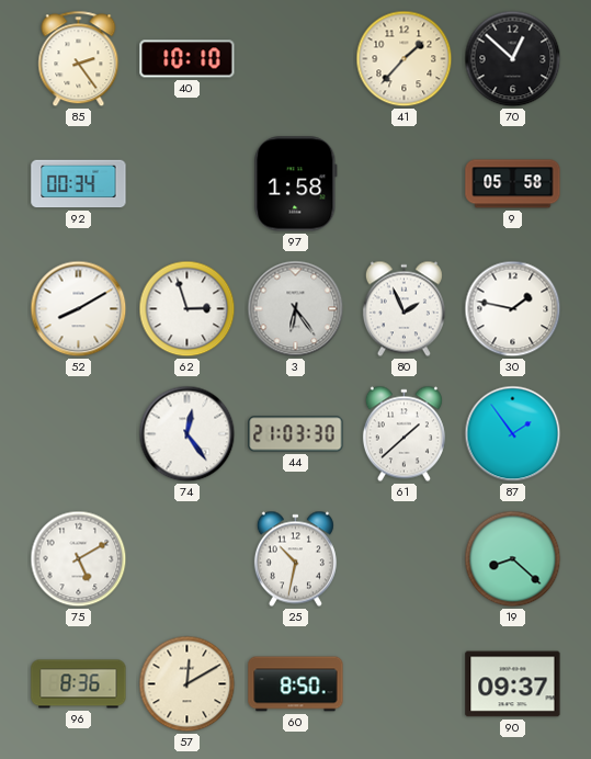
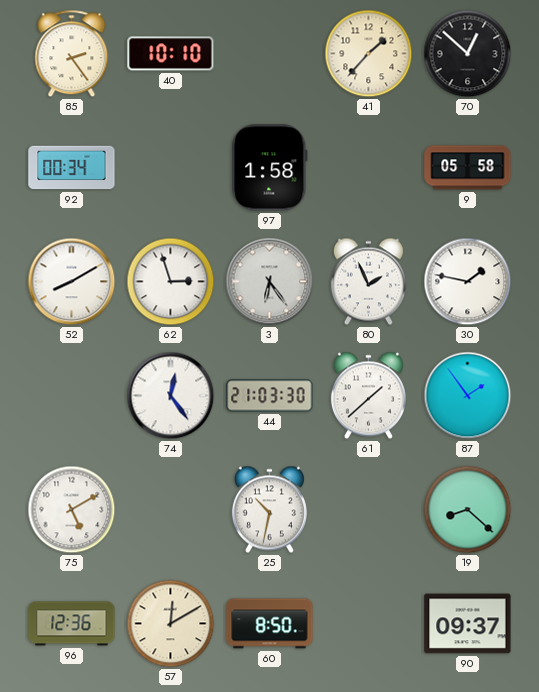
96: 8:36 -> 12:36 (72, 624)
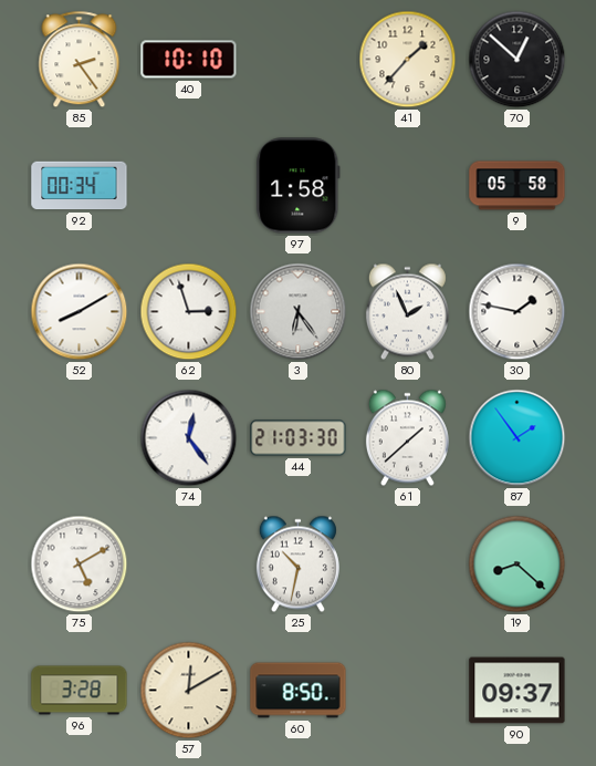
96: 12:36 -> 3:28 (80, 691)
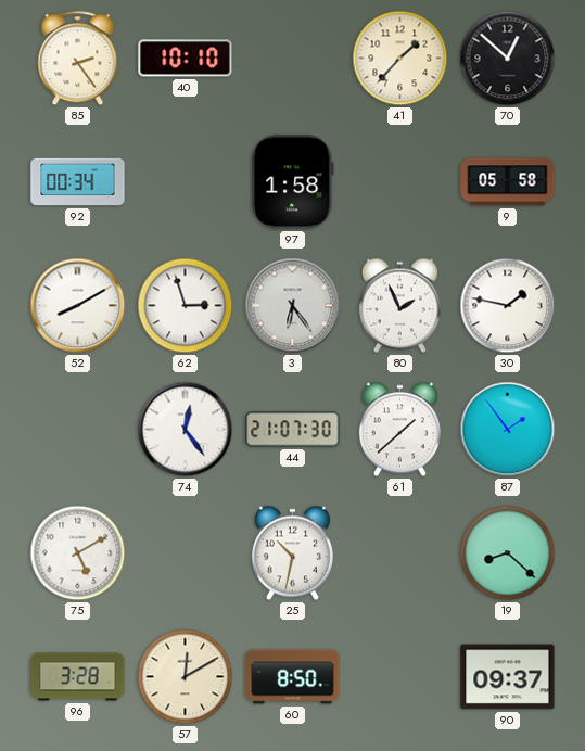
44: 21:03 -> 21:07 (293, 430)
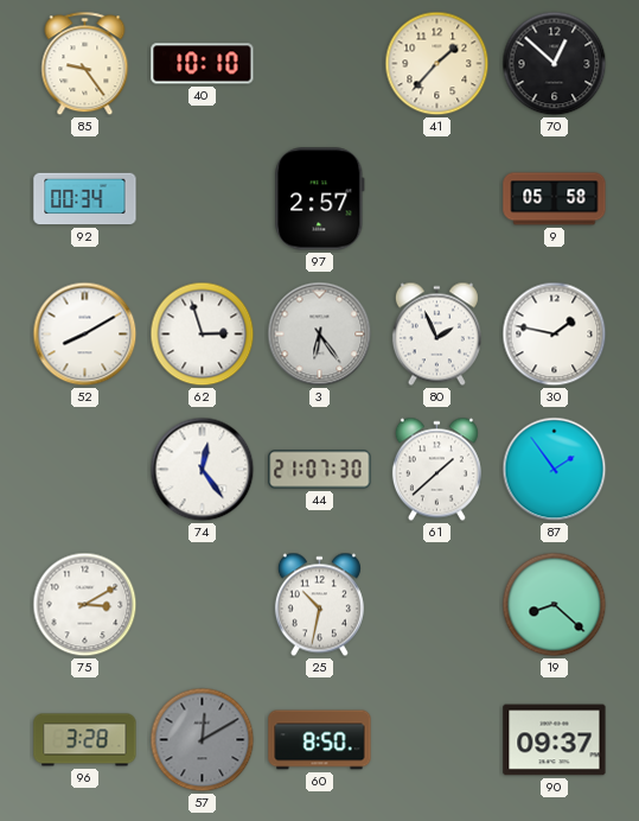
85: 2:24 -> 9:24 (85, 64)
97: 1:58 -> 2:57 (320, 199)
75: 5:10 -> 3:10 (85, 605)
57 dial: cream -> grey (203, 740)
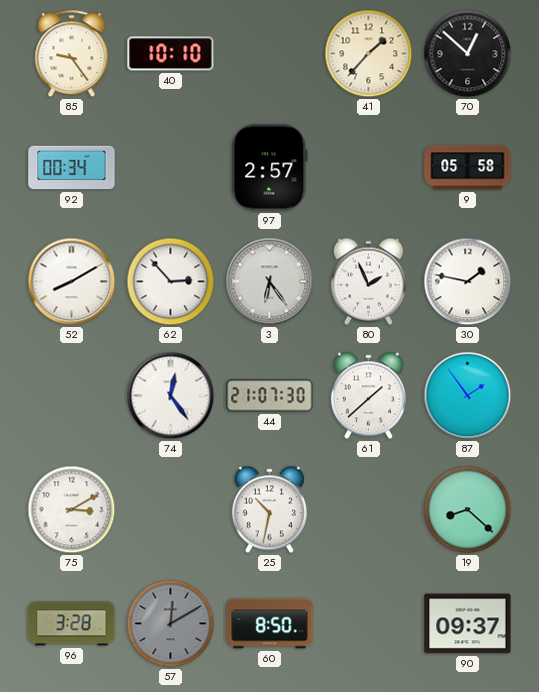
62: 2:57 -> 2:53 (171, 282)
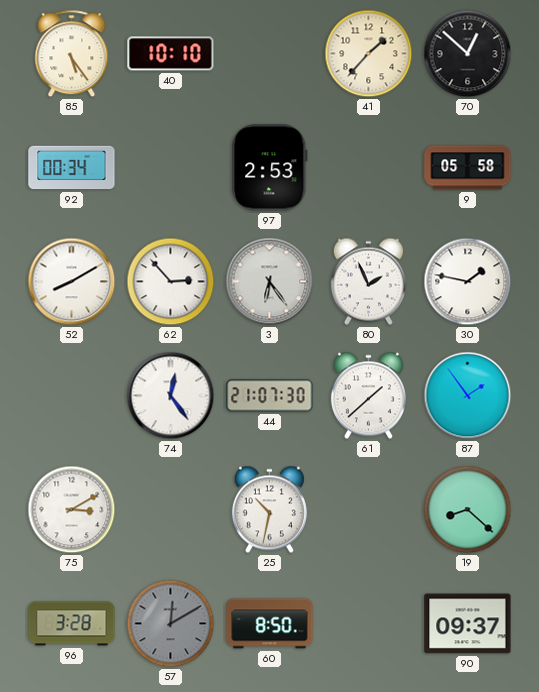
85: 9:24 -> 5:24 (72, 54)
97: 2:57 -> 2:53 (270, 168)
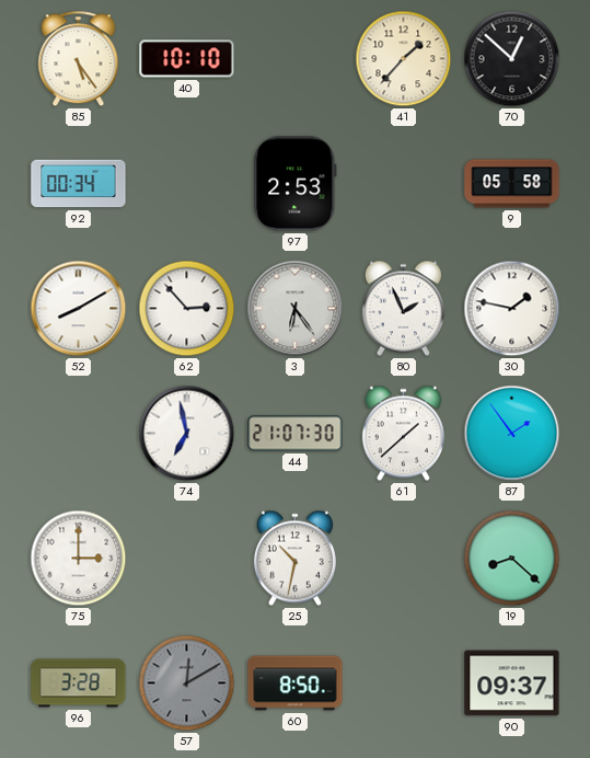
74: 12:24 -> 6:58 (187, 434)
75: 3:10 -> 3:00 (79, 559)
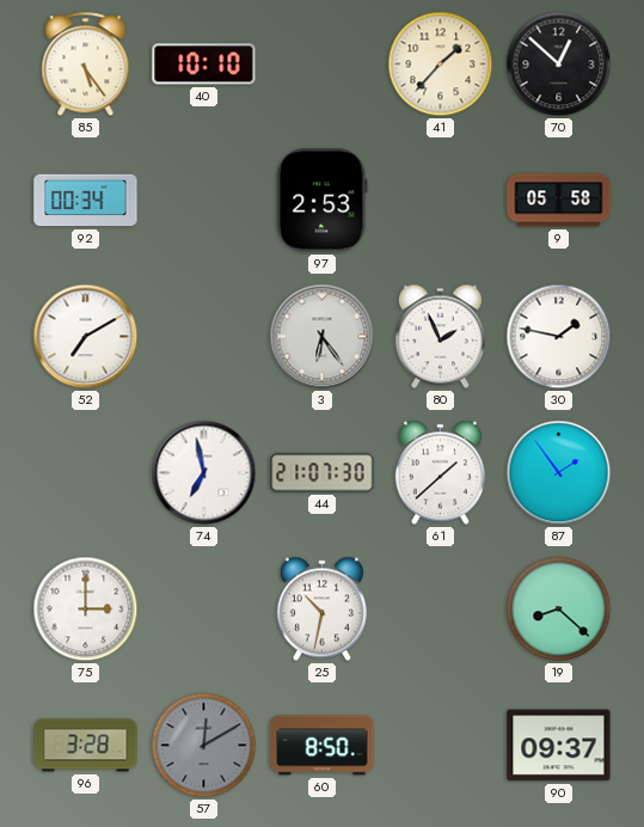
52: 8:10 -> 7:10 (86, 337)
62: 2:53 -> none (187, 309)
